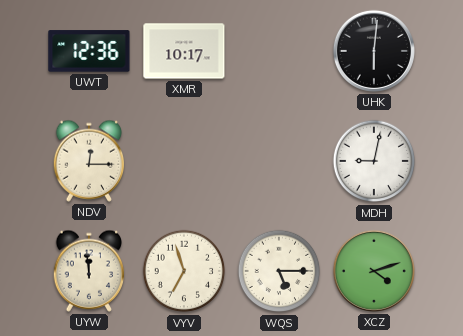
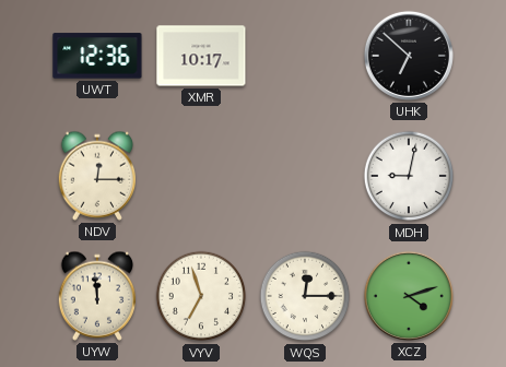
UHK: 6:01 -> 6:52 (409, 56)
WQS: 5:15 -> 12:15 (305, 296)
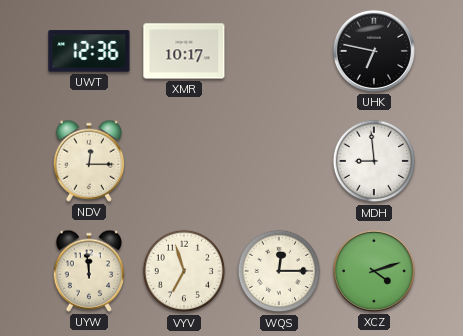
UHK: 6:52 -> 6:47 (374, 51)
MDH: 9:02 -> 8:59 (374, 161)
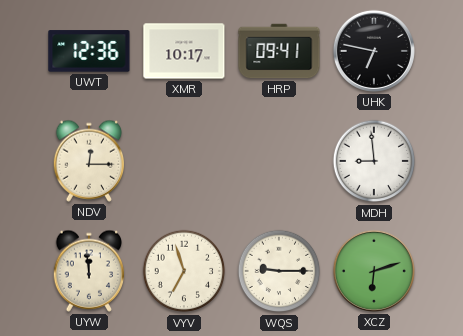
HRP: none -> 09:41 (279, 51)
WQS: 12:15 -> 9:15 (279, 271)
XCZ: 4:12 -> 6:12 (374, 271)
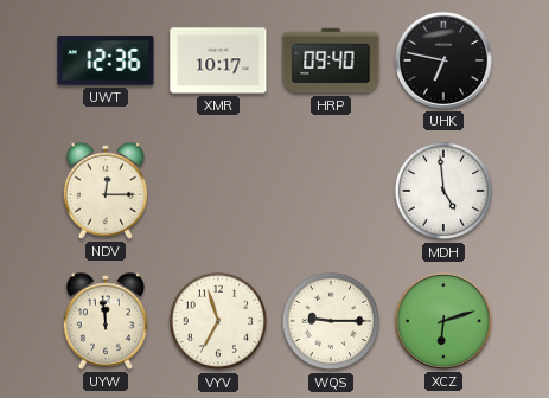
HRP: 09:41 -> 09:40 (331, 60)
MDH: 8:59 -> 4:59 (443, 191)
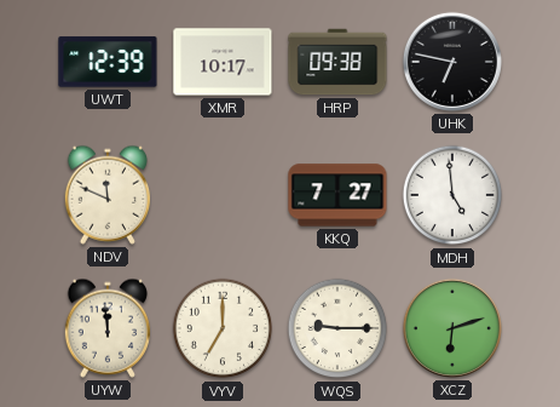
UWT: 12:36 -> 12:39 (108, 62)
HRP: 09:40 -> 09:38 (337, 62)
NDV: 12:15 -> 11:49 (106, 195)
KKQ: none -> 7:27 (337, 195)
VYV: 6:57 -> 7:00 (223, 328)
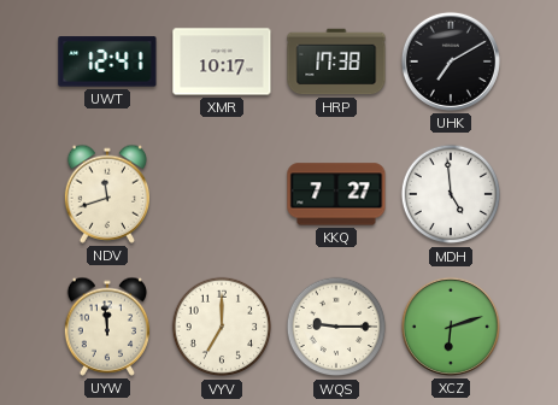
UWT: 12:39 -> 12:41 (107, 61)
HRP: 09:38 -> 17:38 (336, 61)
UHK: 6:47 -> 7:10 (451, 61)
NDV: 11:49 -> 11:42 (106, 194)
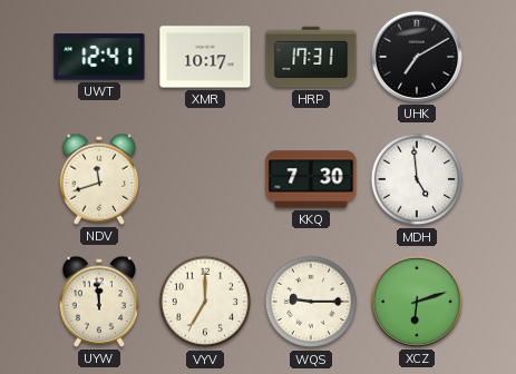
HRP: 17:38 -> 17:31 (311, 57)
KKQ: 7:27 -> 7:30 (311, 179)
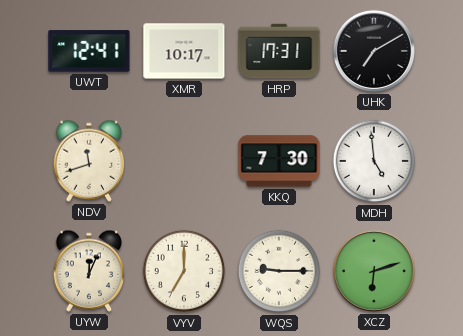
UYW: 11:59 -> 12:04 (88, 271)
